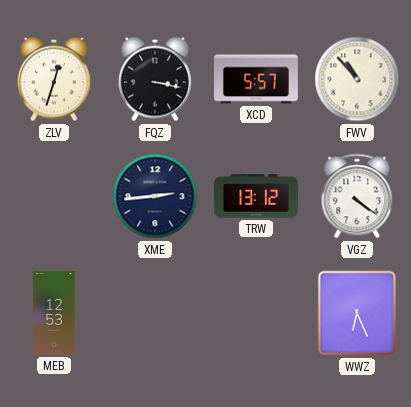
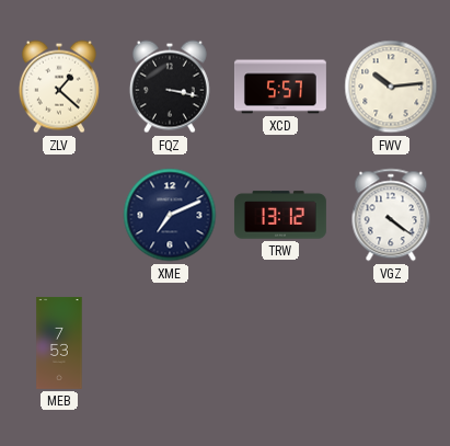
ZLV: 12:33 -> 1:22 (59, 87)
FWV: 10:53 -> 10:14 (391, 87)
XME: 2:44 -> 7:11 (170, 215)
MEB: 12:53 -> 7:53 (59, 343)
WWZ: 6:26 -> none (357, 313)
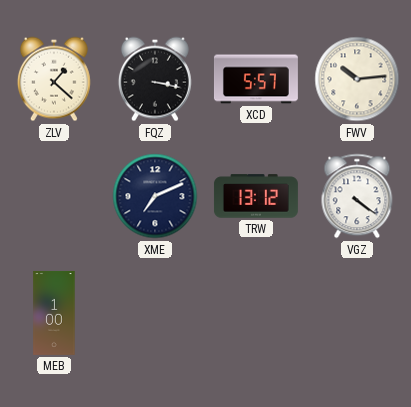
MEB: 7:53 -> 1:00 (54, 313)
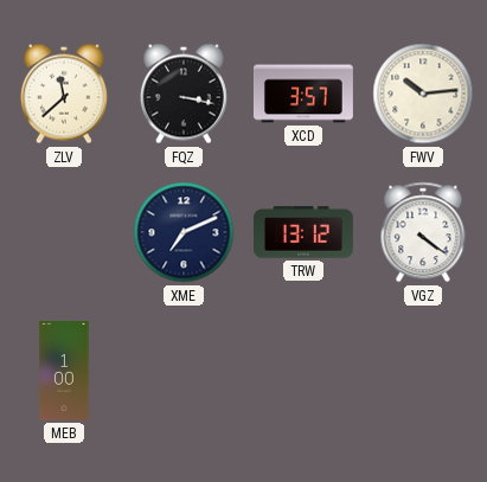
ZLV: 1:22 -> 11:38 (64, 94)
XCD: 5:57 -> 3:57 (303, 94)
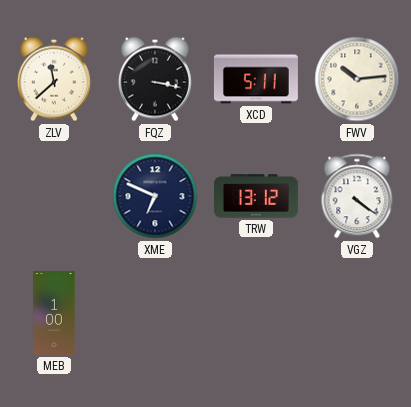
XCD: 3:57 -> 5:11 (256, 79)
XME: 7:11 -> 6:49 (155, 196)
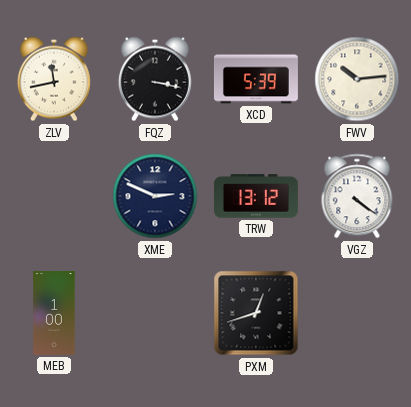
ZLV: 11:38 -> 11:43 (54, 79)
XCD: 5:11 -> 5:39 (256, 79)
XME: 6:49 -> 2:49 (155, 196)
PXM: none -> 12:42 (256, 313)
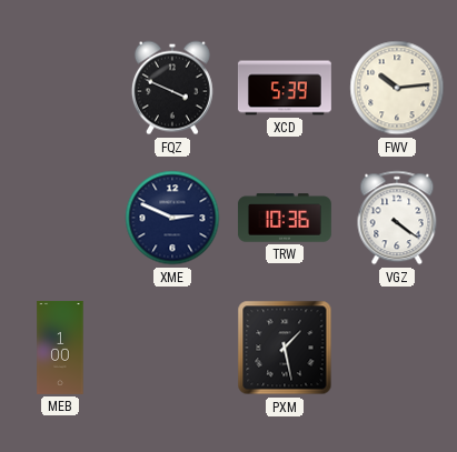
ZLV: 11:43 -> none (54, 79)
FQZ: 3:17 -> 3:49 (172, 88)
TRW: 13:12 -> 10:36 (285, 218)
PXM: 12:42 -> 1:28 (285, 348)
